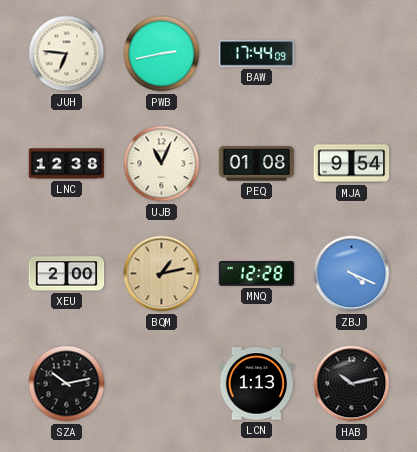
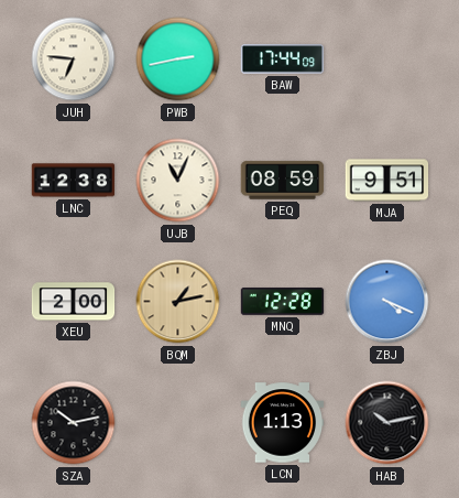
PEQ: 01:08 -> 08:59 (283, 181)
MJA: 9:54 -> 9:51 (387, 181)
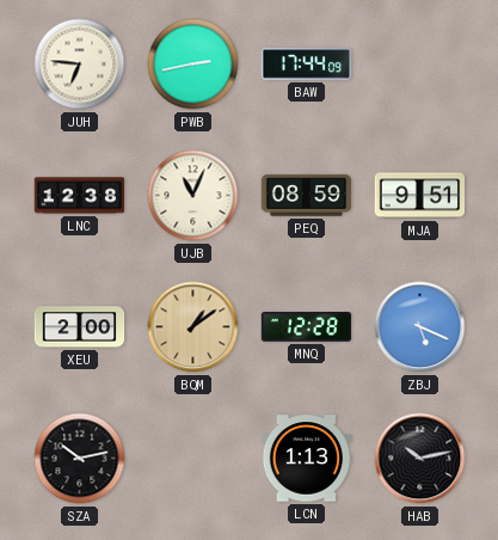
BQM: 1:13 -> 1:09 (193, 327)
ZBJ: 4:19 -> 5:19 (420, 327)
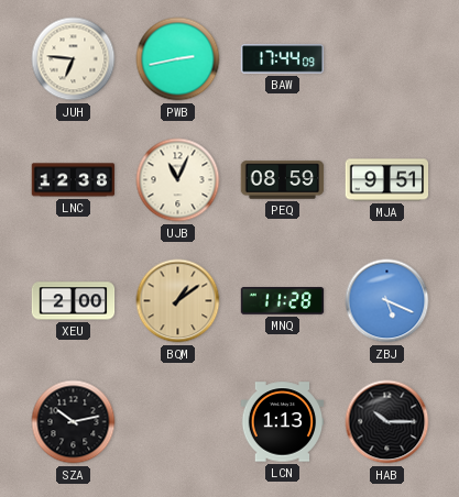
MNQ: 12:28 -> 11:28 (283, 301)
HAB: 10:13 -> 10:15 (387, 422)
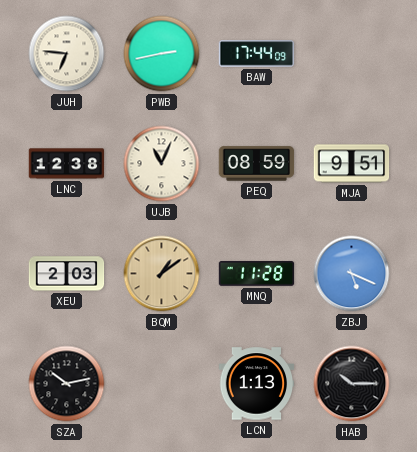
XEU: 2:00 -> 2:03 (67, 274)
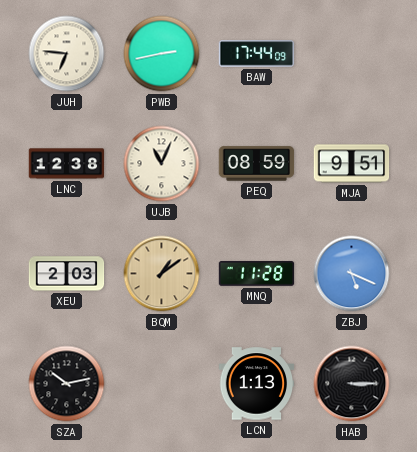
HAB: 10:15 -> 3:15 (352, 384)
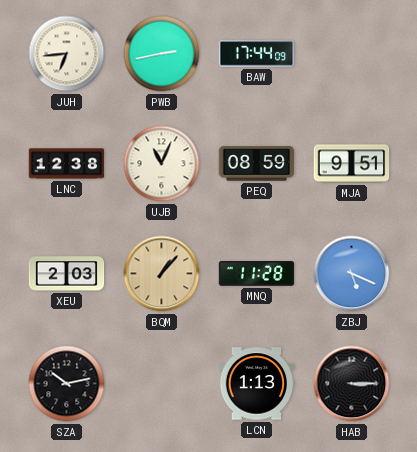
JUH: 6:46 -> 6:44 (67, 54)
BQM: 1:09 -> 1:07 (162, 274)
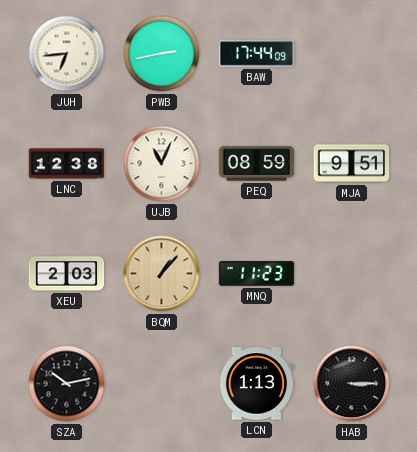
MNQ: 11:28 -> 11:23 (257, 274)
ZBJ: 5:19 -> none (352, 274)
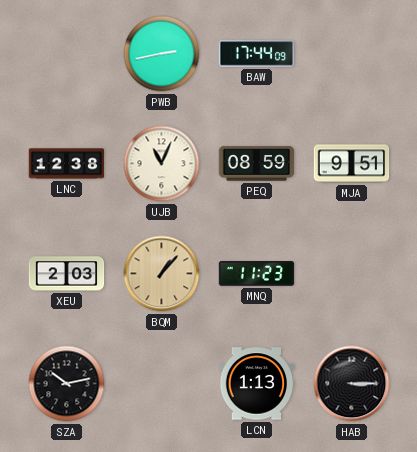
JUH: 6:44 -> none (67, 54)
